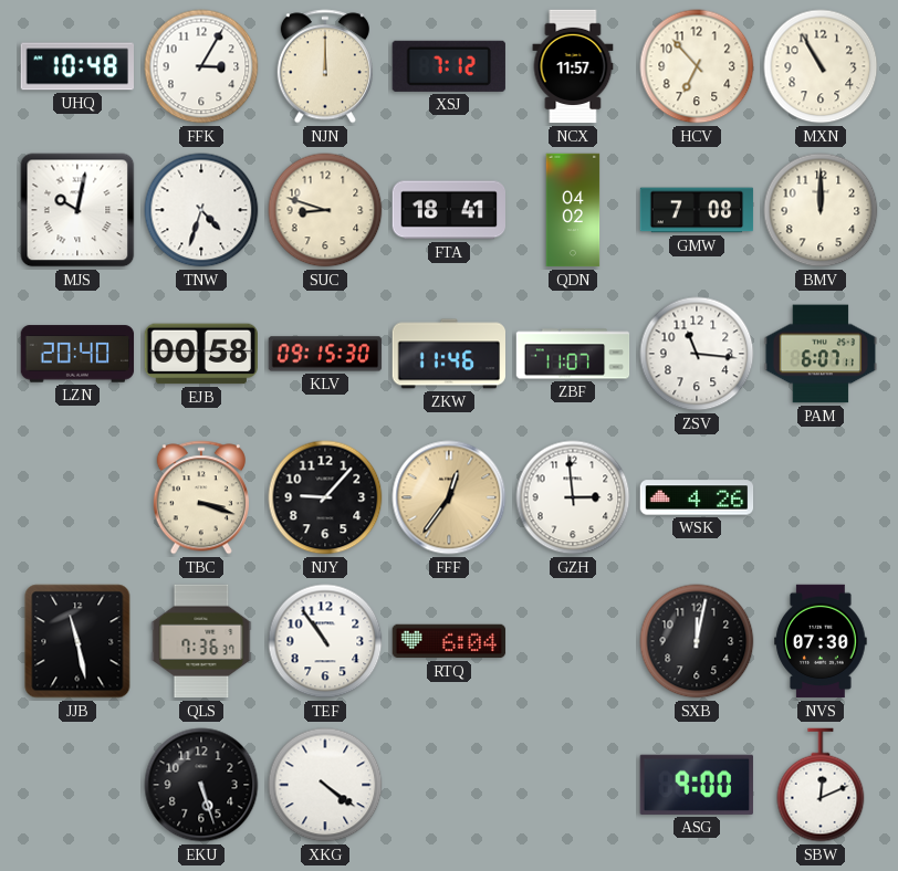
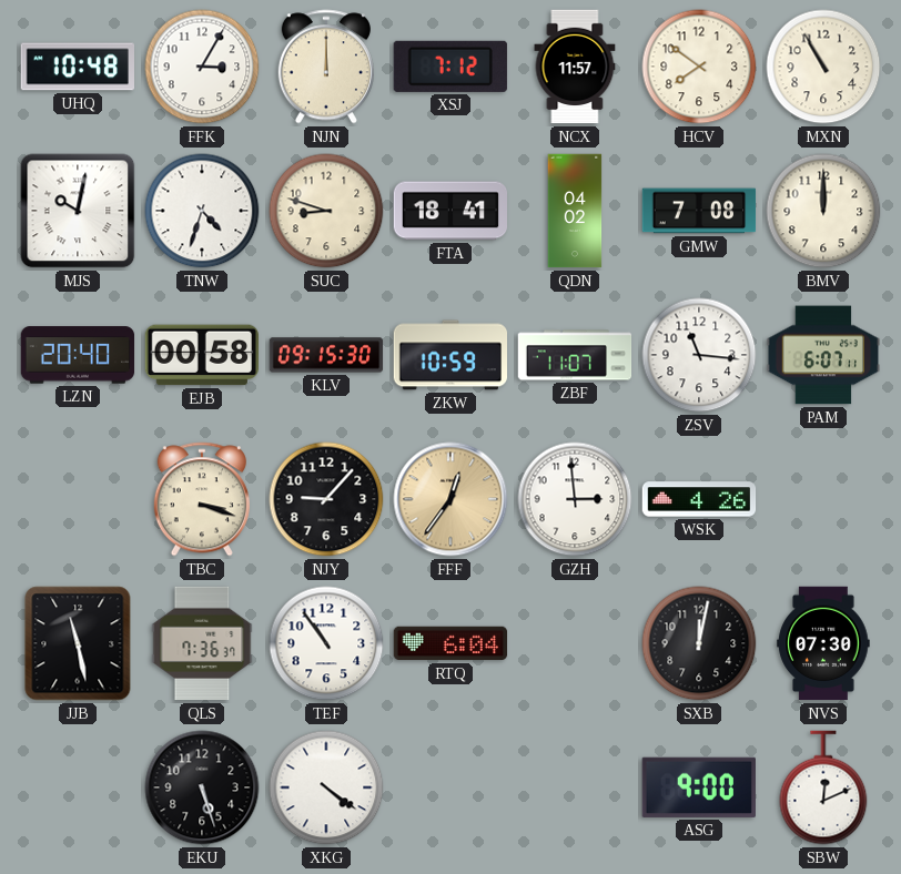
HCV: 6:53 -> 7:51 (699, 67)
ZKW: 11:46 -> 10:59 (449, 355)
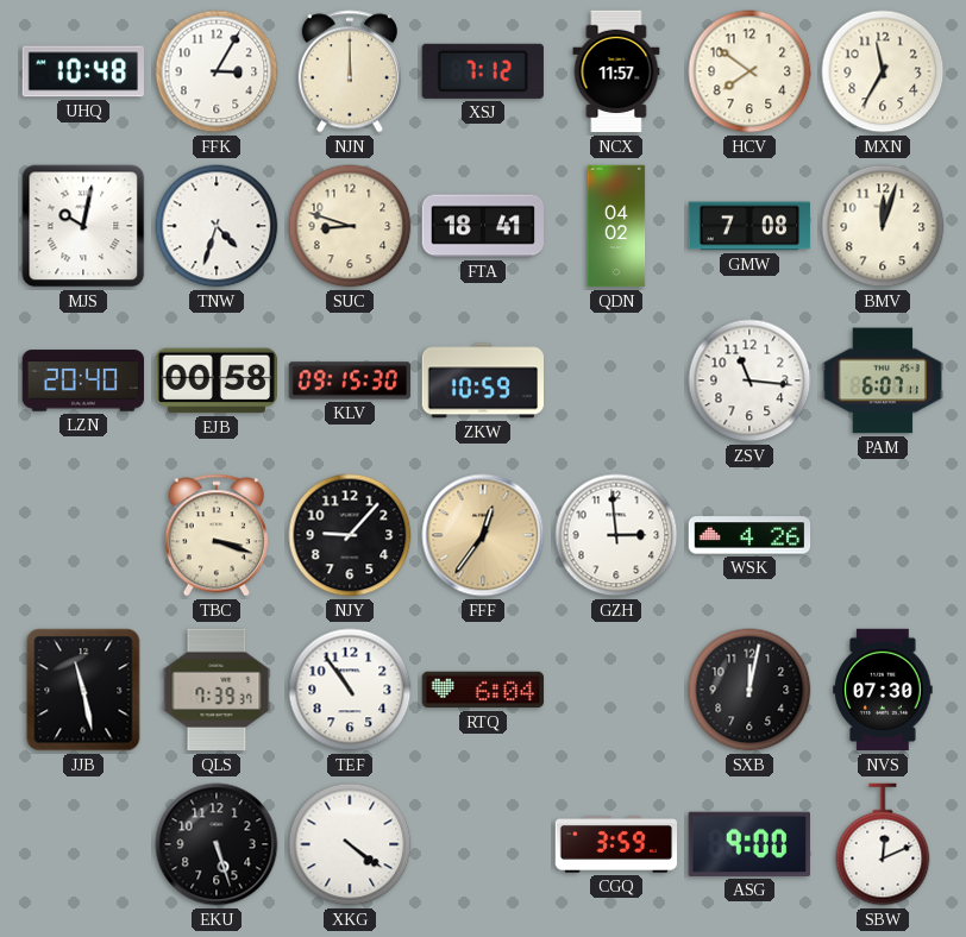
MXN: 10:55 -> 11:35 (883, 71)
BMV: 12:00 -> 12:03 (883, 226)
ZBF: 11:07 -> none (575, 355)
QLS: 7:36 -> 7:39 (217, 690)
CGQ: none -> 3:59 (616, 844)
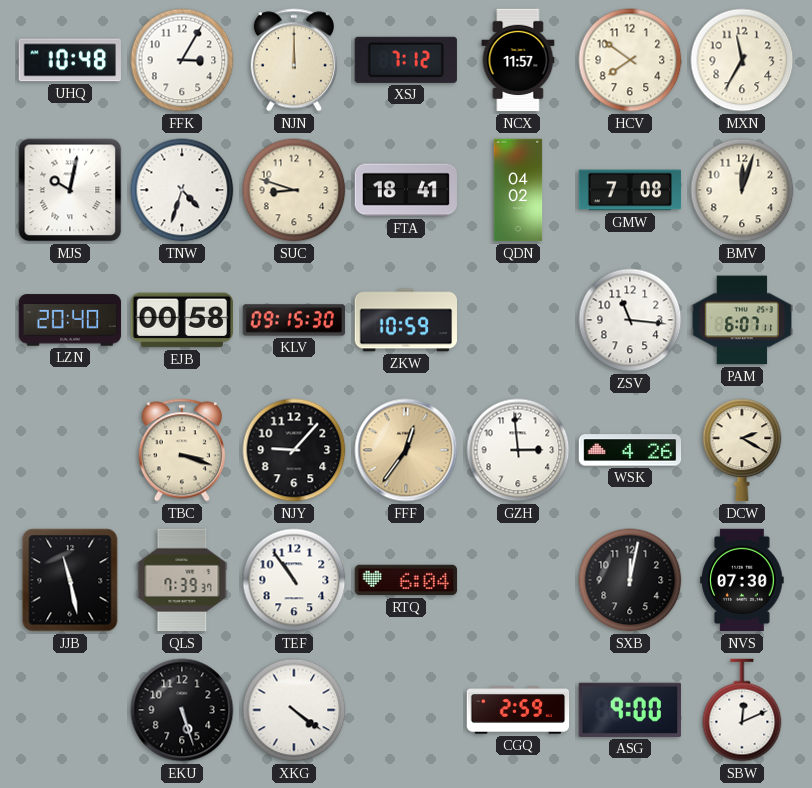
DCW: none -> 2:20 (742, 450)
CGQ: 3:59 -> 2:59 (518, 710)
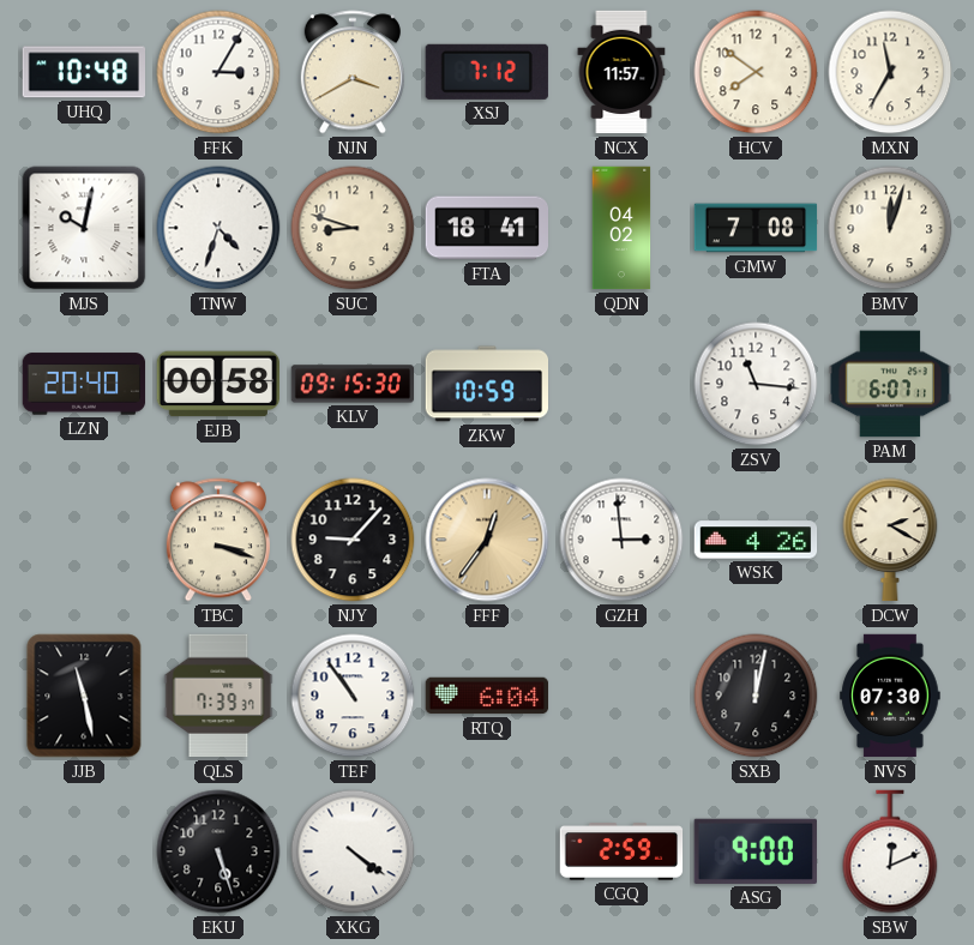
NJN: 12:00 -> 3:40 (353, 72)
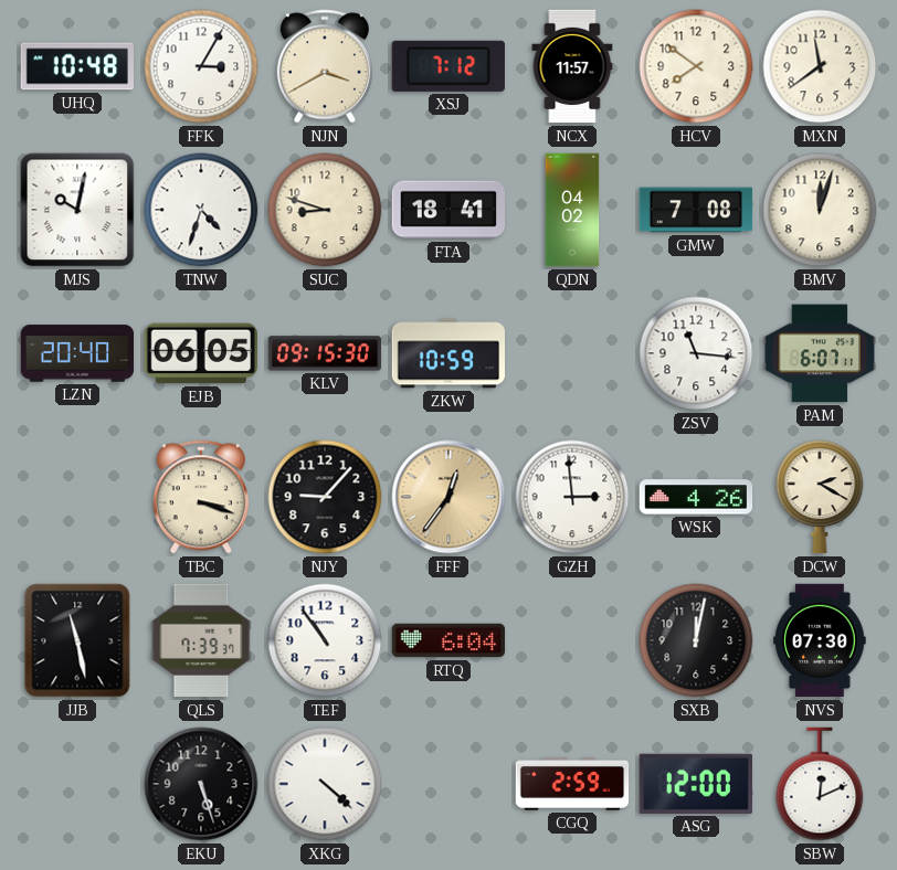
MXN: 11:35 -> 11:39 (820, 66)
EJB: 00:58 -> 06:05 (200, 353)
XKG: 4:21 -> 4:22 (325, 784)
ASG: 9:00 -> 12:00 (696, 784)
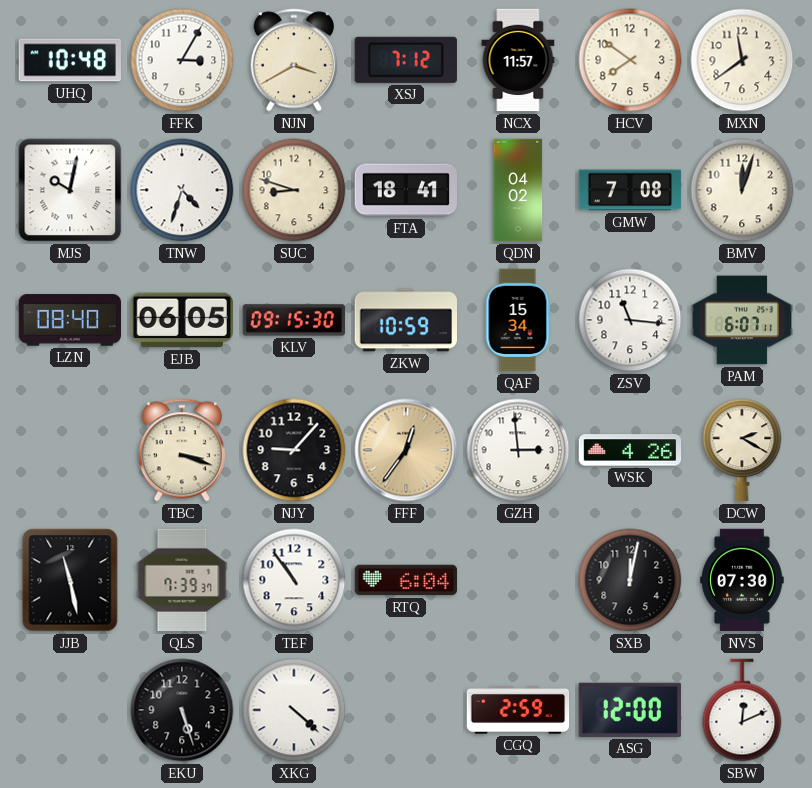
LZN: 20:40 -> 08:40 (70, 320)
QAF: none -> 15:34 (518, 320)
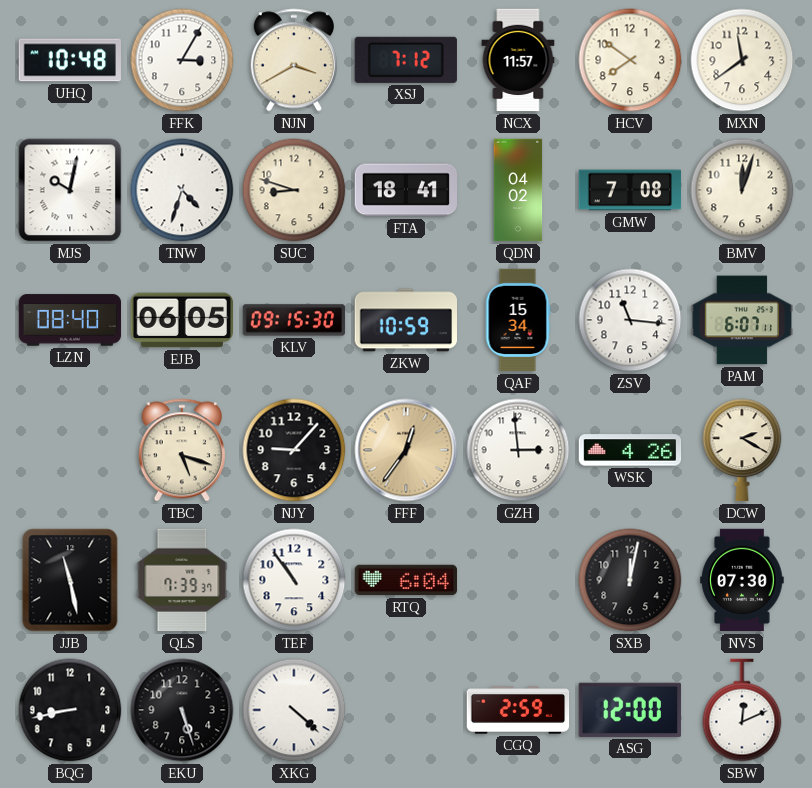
TBC: 3:18 -> 5:18 (182, 450)
BQG: none -> 8:43 (70, 710)
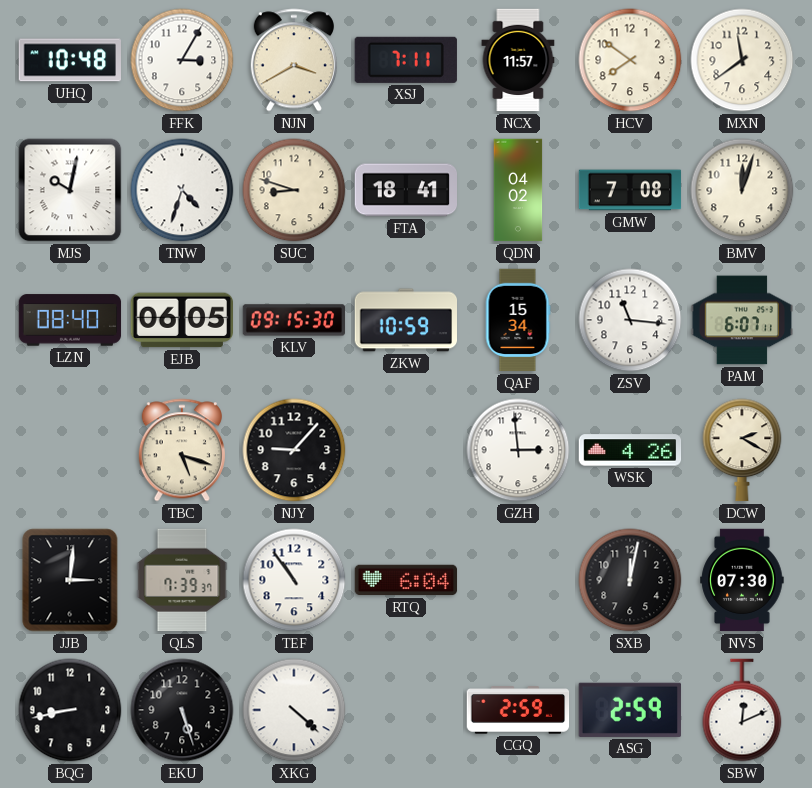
XSJ: 7:12 -> 7:11 (406, 60)
FFF: 12:36 -> none (406, 450)
JJB: 11:28 -> 3:01 (70, 580)
ASG: 12:00 -> 2:59 (630, 710)
